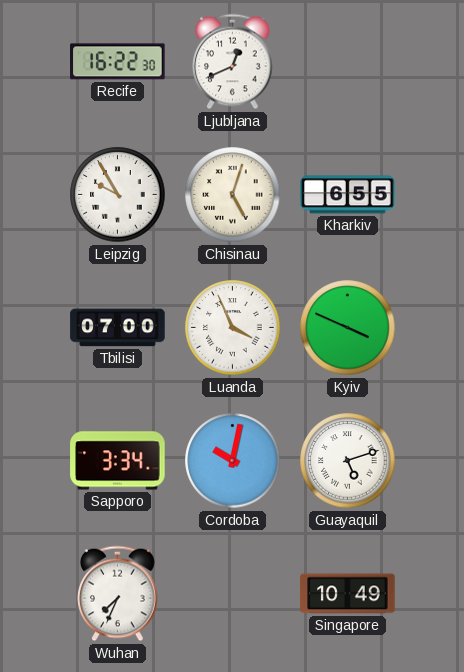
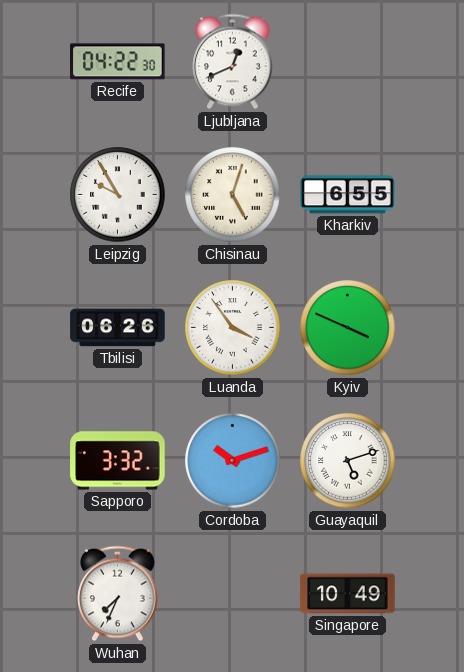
Recife: 16:22 -> 04:22 (118, 62)
Tbilisi: 07:00 -> 06:26 (118, 328)
Luanda: 3:56 -> 3:54 (233, 328)
Sapporo: 3:34 -> 3:32 (118, 461)
Cordoba: 10:02 -> 10:12 (233, 461)
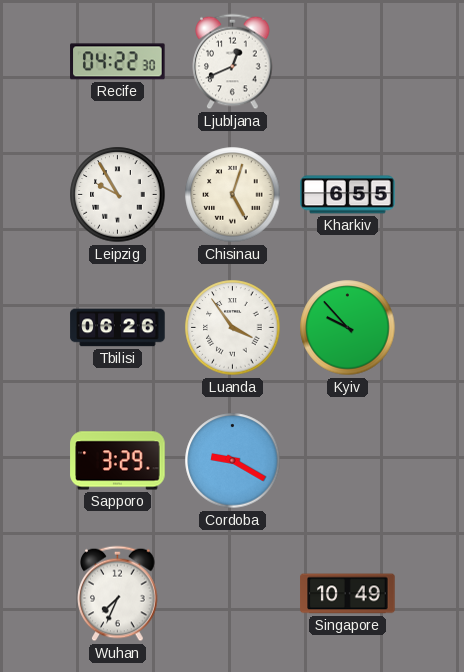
Kyiv: 3:49 -> 9:53 (348, 328)
Sapporo: 3:32 -> 3:29 (118, 461)
Cordoba: 10:12 -> 9:20 (233, 461)
Guayaquil: 5:12 -> none (348, 461)
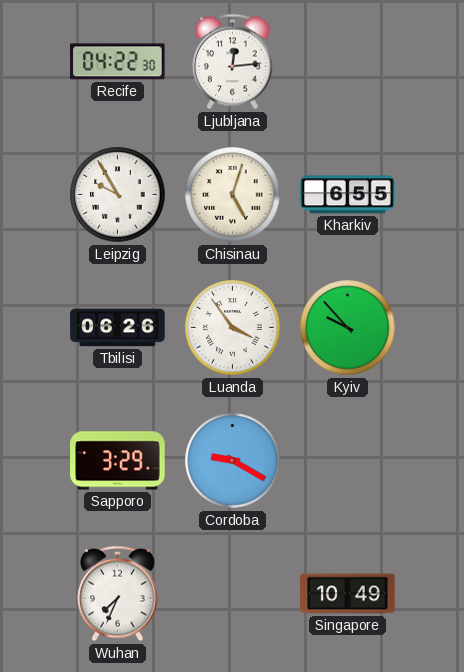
Ljubljana: 12:41 -> 12:14 (233, 62)
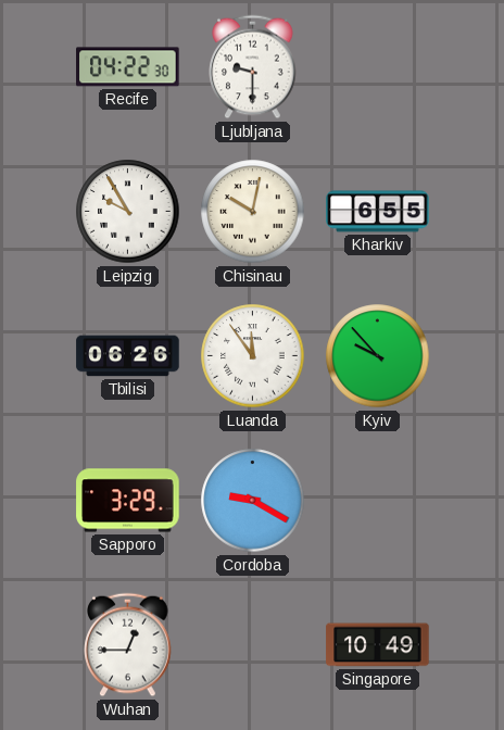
Ljubljana: 12:14 -> 9:30 (253, 67)
Chisinau: 5:03 -> 10:02 (253, 212)
Luanda: 3:54 -> 11:54 (253, 356)
Wuhan: 7:34 -> 12:45 (128, 645)
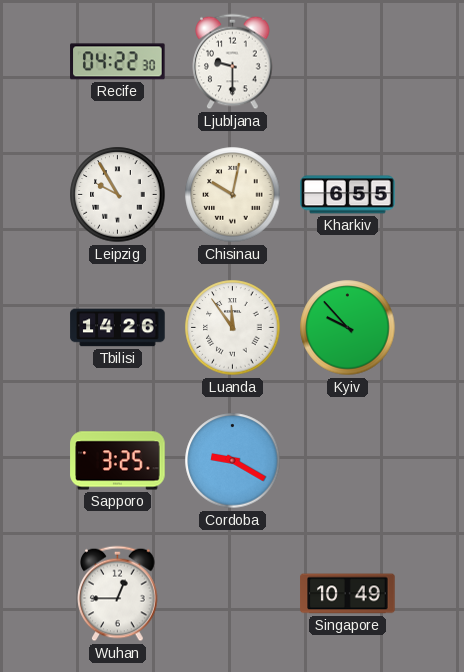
Tbilisi: 06:26 -> 14:26 (118, 328)
Sapporo: 3:29 -> 3:25 (118, 461)
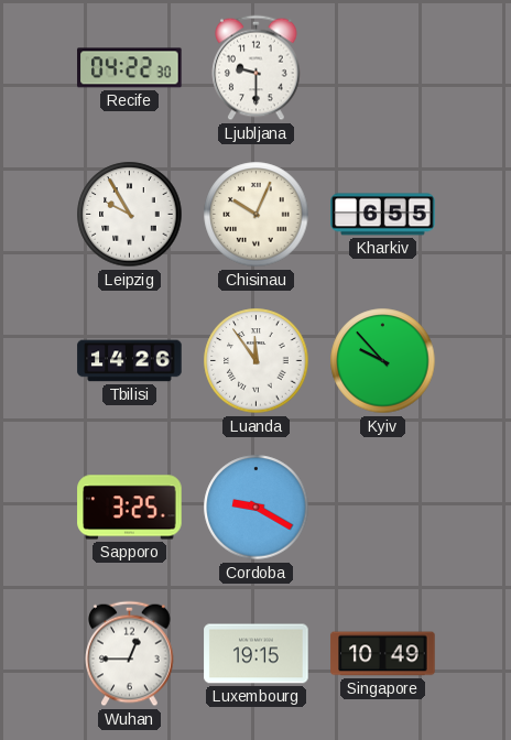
Chisinau: 10:02 -> 10:04 (257, 215)
Luxembourg: none -> 19:15 (257, 654)
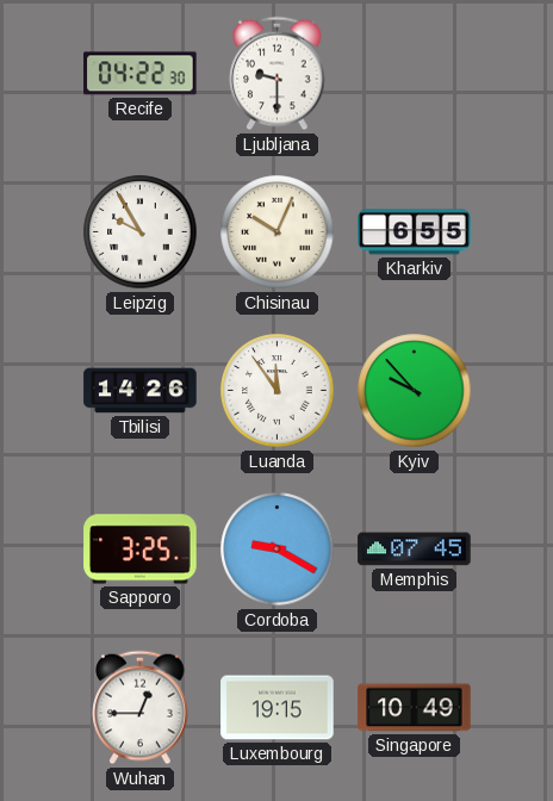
Memphis: none -> 07:45 (415, 549)
